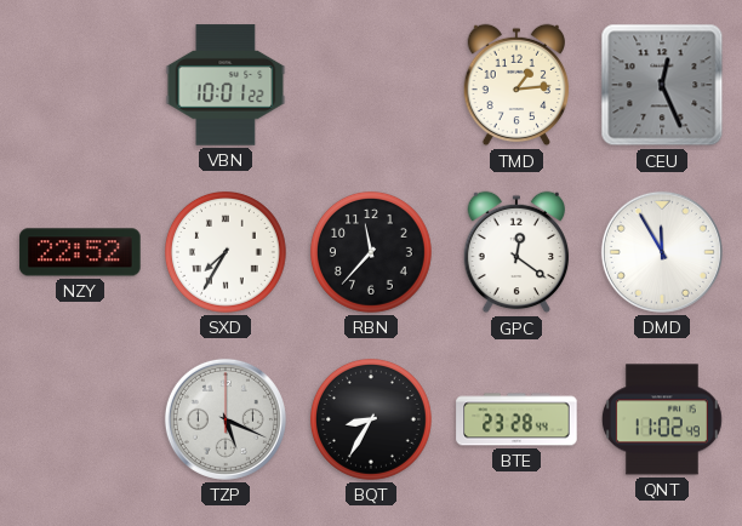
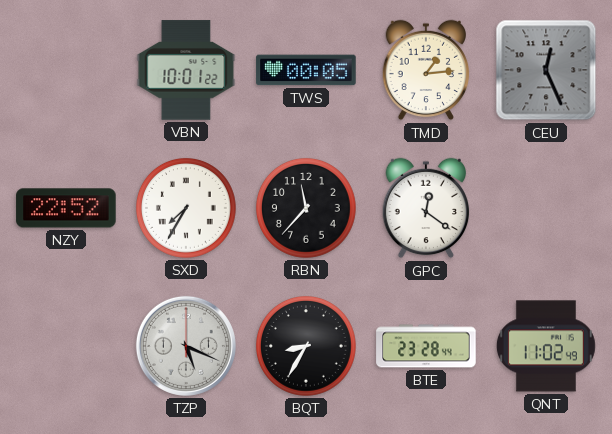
TWS: none -> 00:05 (306, 70)
DMD: 11:55 -> none (662, 252)
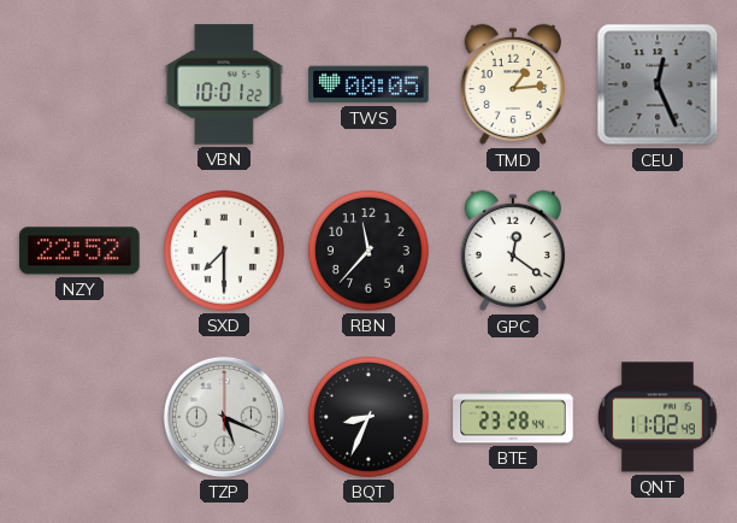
SXD: 7:35 -> 7:30 (224, 251)
BQT: 8:35 -> 8:34 (368, 417)
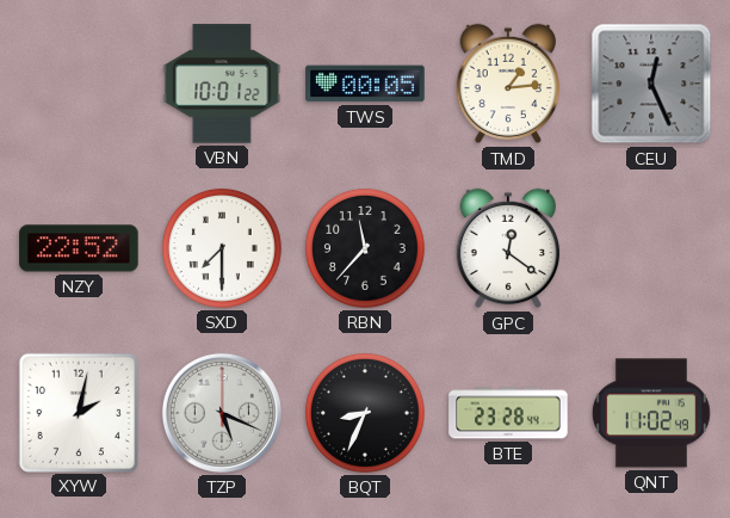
XYW: none -> 2:02 (78, 412)
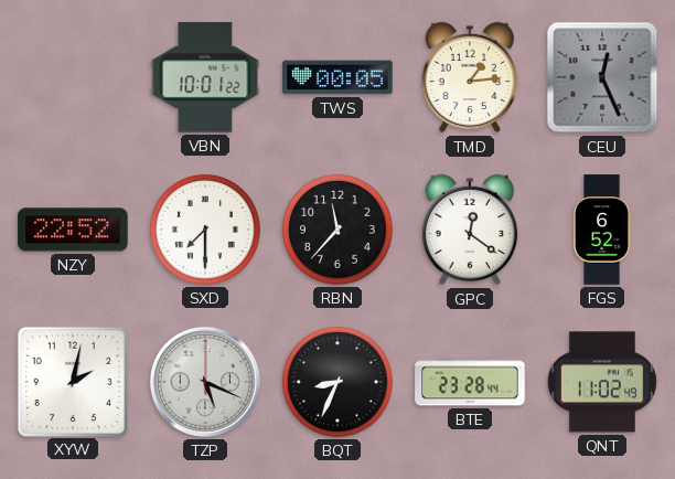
FGS: none -> 6:52 (603, 230)
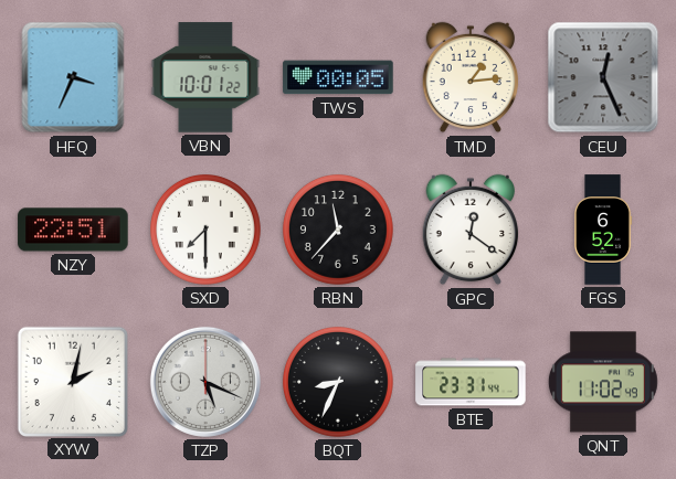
HFQ: none -> 3:34 (73, 77)
NZY: 22:52 -> 22:51 (73, 230)
BTE: 23:28 -> 23:31 (471, 382)
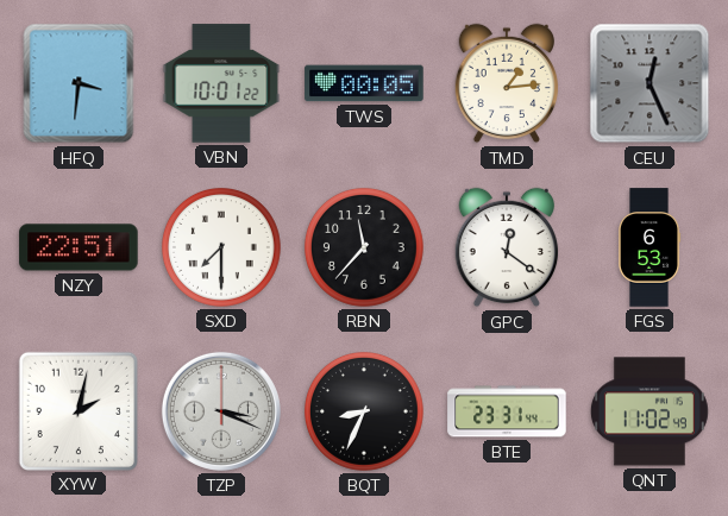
HFQ: 3:34 -> 3:31 (79, 83)
FGS: 6:52 -> 6:53 (651, 247)
TZP: 5:19 -> 3:19 (221, 411)
